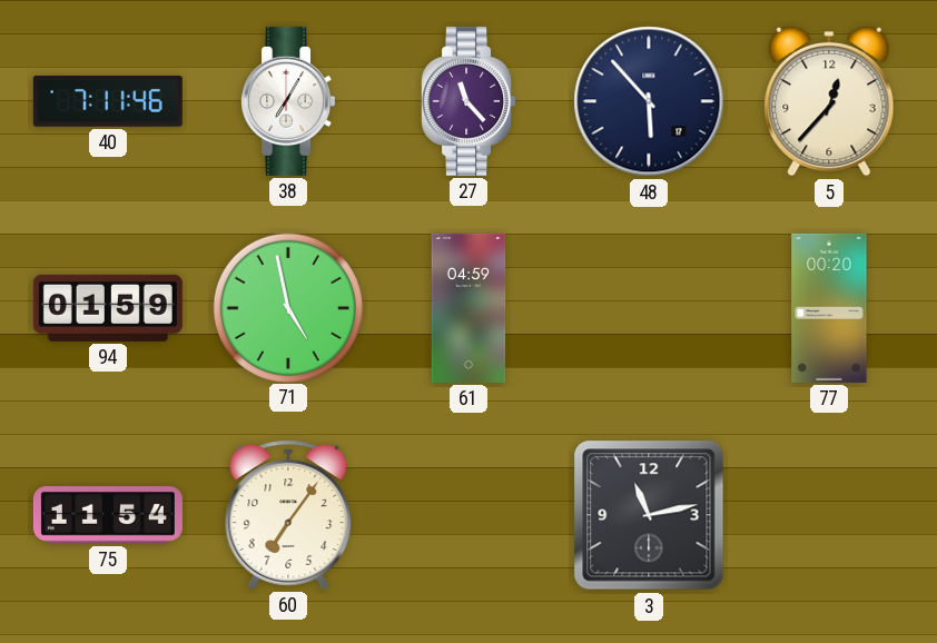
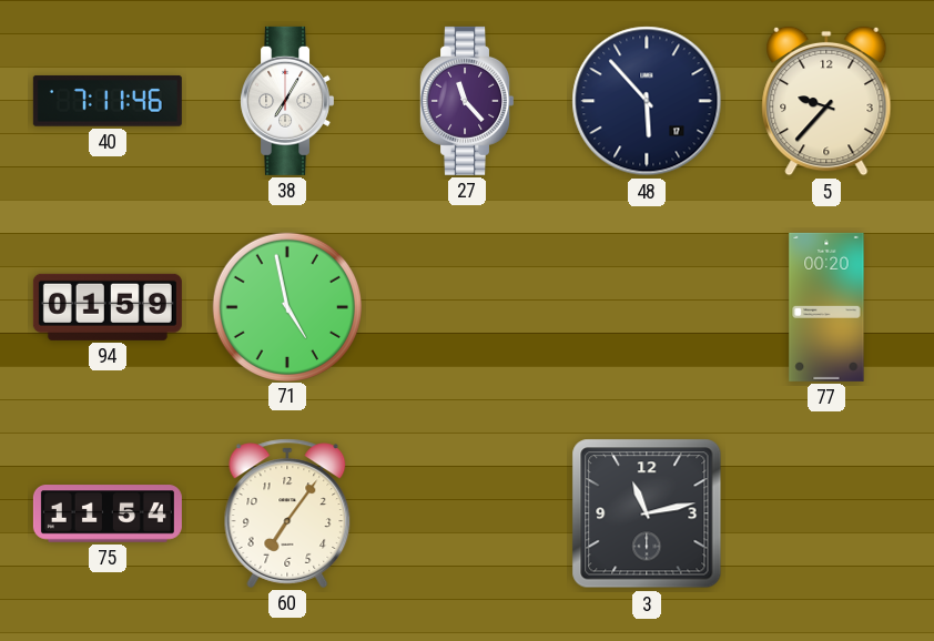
5: 12:37 -> 9:37 (826, 101)
61: 04:59 -> none (468, 308)
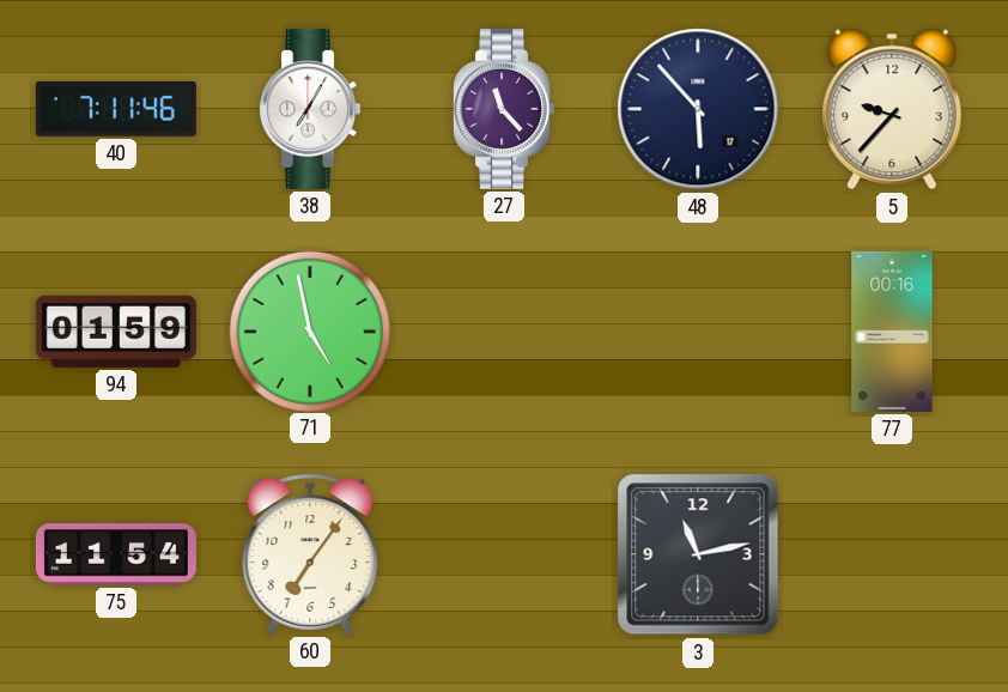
77: 00:20 -> 00:16 (892, 332)
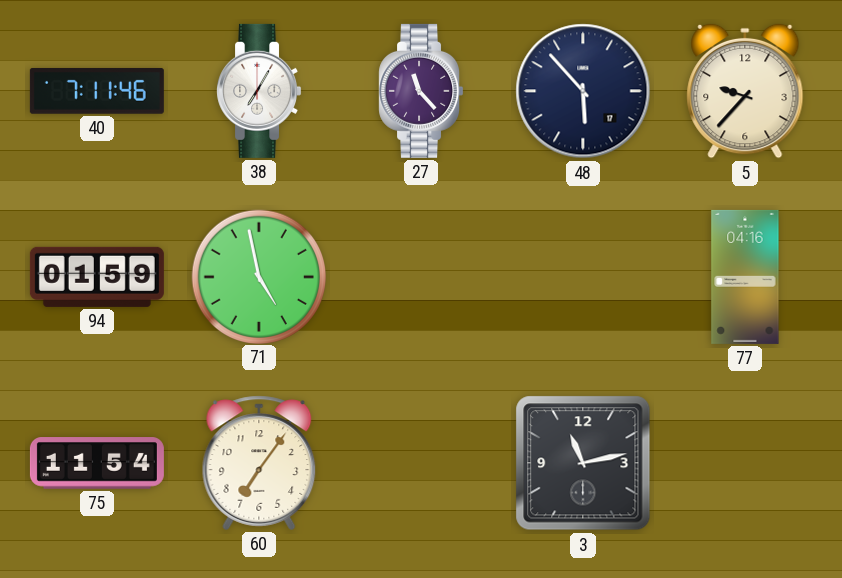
77: 00:16 -> 04:16 (745, 277)
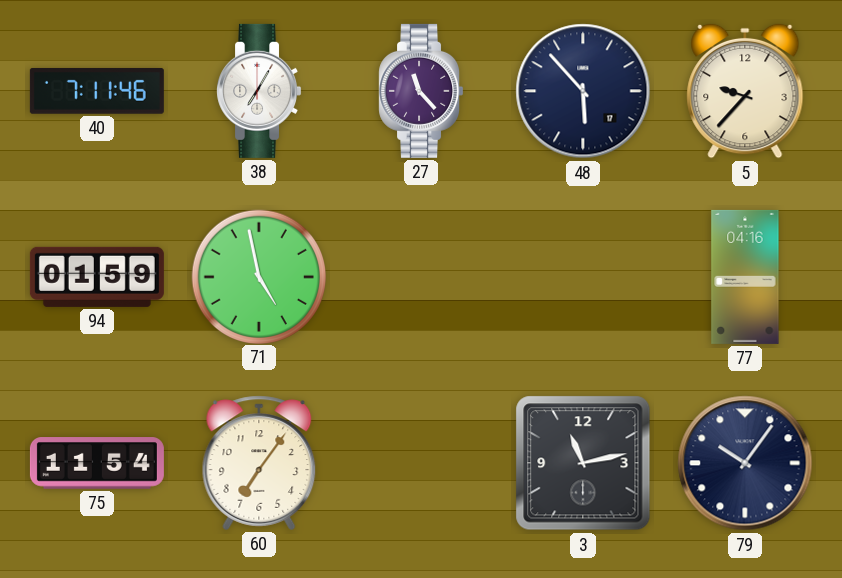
79: none -> 10:06 (745, 463)
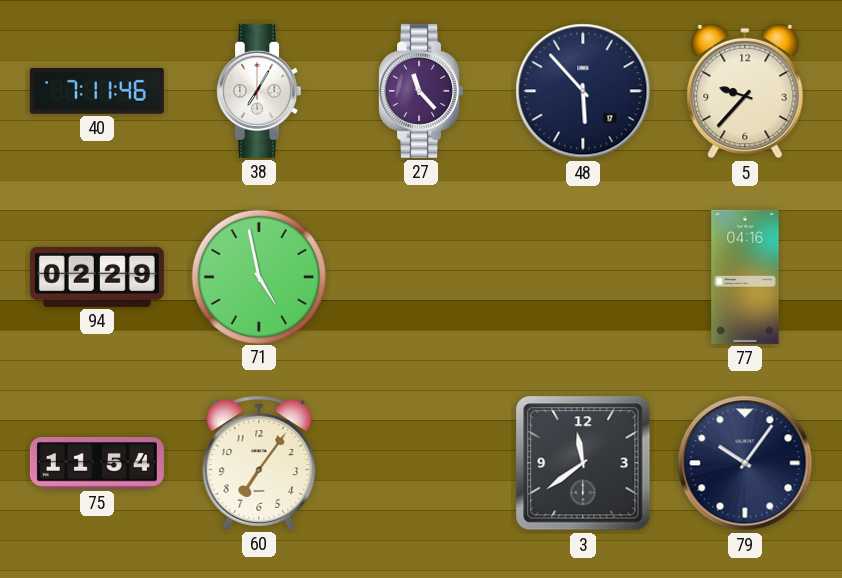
94: 01:59 -> 02:29 (97, 277)
3: 11:13 -> 11:39 (583, 463)
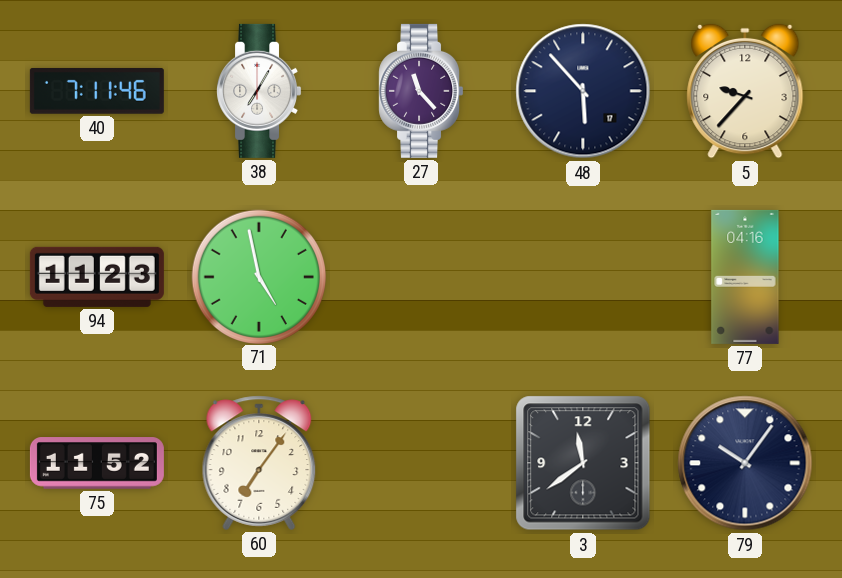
94: 02:29 -> 11:23 (97, 277)
75: 11:54 -> 11:52 (97, 463)
